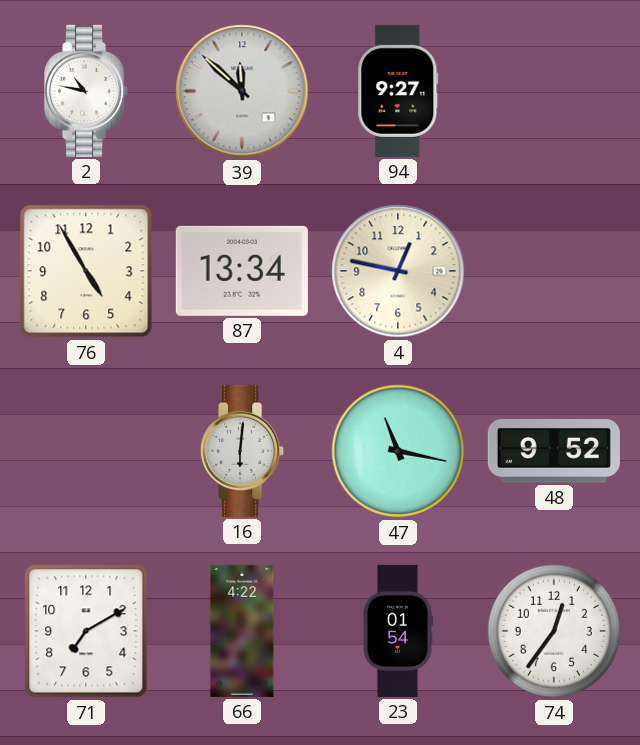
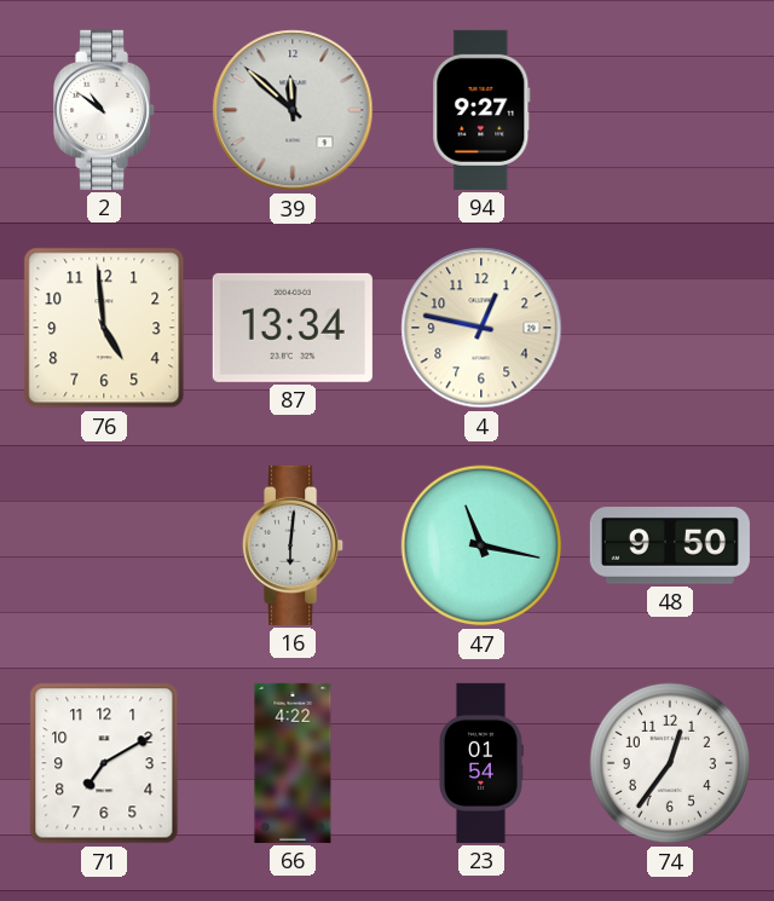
2: 10:47 -> 10:51 (105, 110)
76: 4:55 -> 4:59 (104, 328)
48: 9:52 -> 9:50 (670, 545)
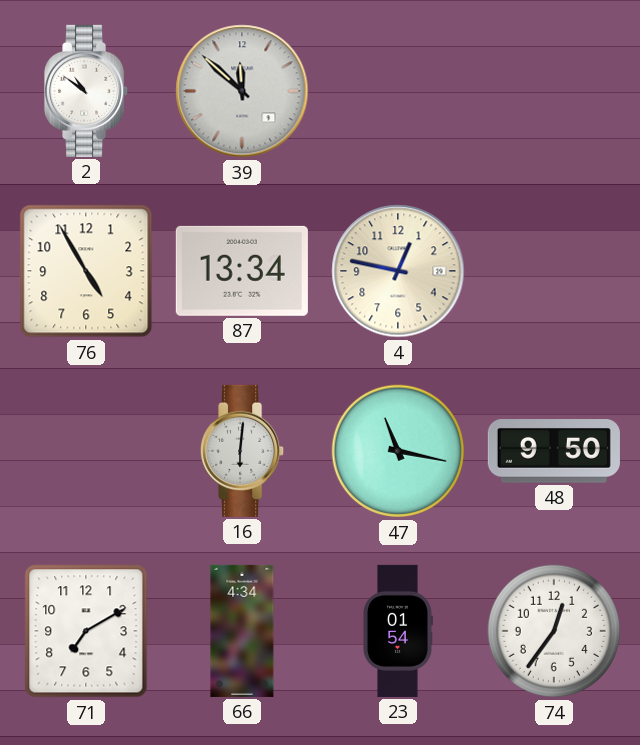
94: 9:27 -> none (481, 110)
76: 4:59 -> 4:55 (86, 271)
66: 4:22 -> 4:34 (242, 631)
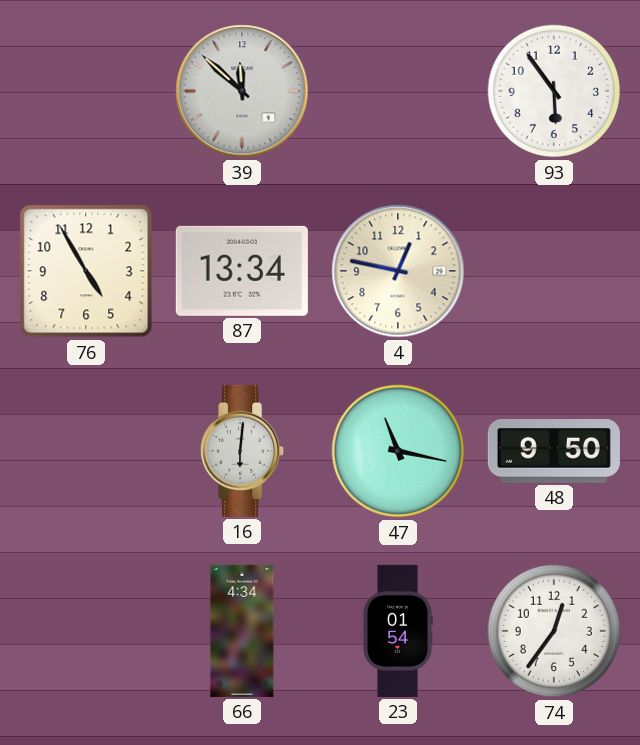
2: 10:51 -> none (87, 91)
93: none -> 5:54 (554, 91)
71: 7:10 -> none (86, 631)
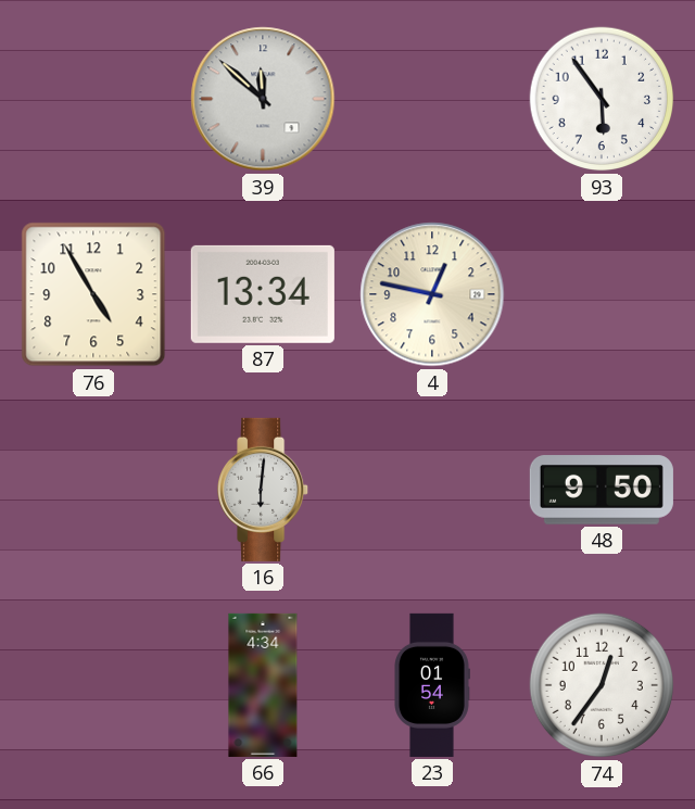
47: 11:17 -> none (398, 451)
